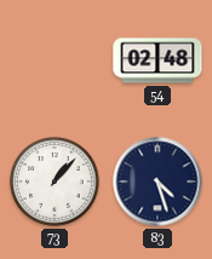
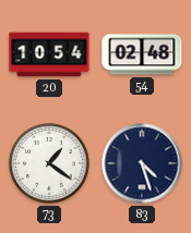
20: none -> 10:54 (49, 54)
73: 1:07 -> 1:21 (49, 163)
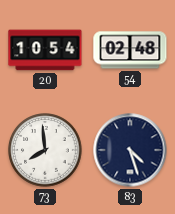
73: 1:21 -> 7:59 (45, 150)
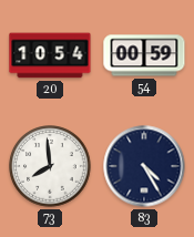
54: 02:48 -> 00:59 (144, 55)
83: 4:27 -> 4:25 (144, 166)
